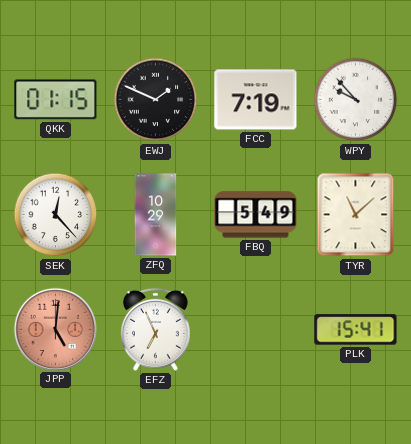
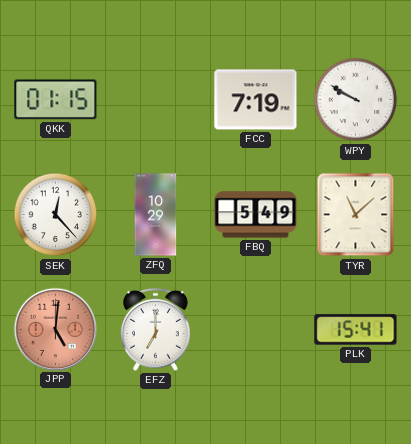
EWJ: 1:49 -> none (156, 100)
WPY: 9:53 -> 9:50 (356, 100)
EFZ: 6:56 -> 7:00 (156, 329)
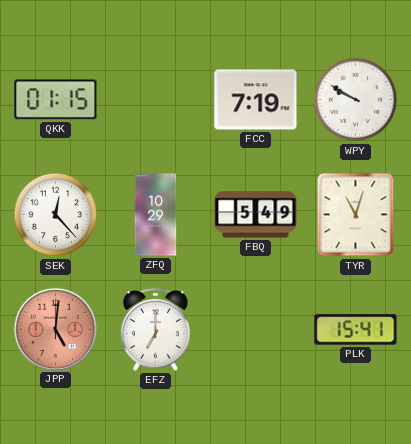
TYR: 11:08 -> 11:03 (356, 215)
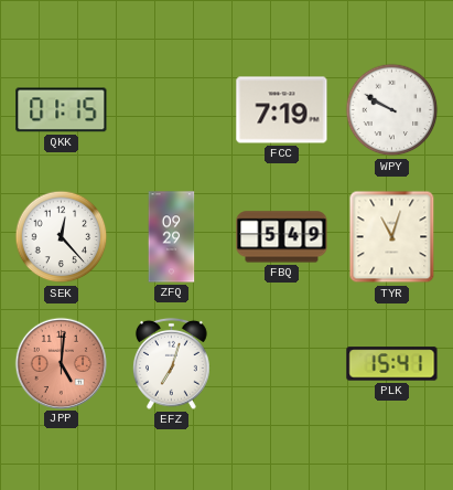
ZFQ: 10:29 -> 09:29 (172, 237)
EFZ: 7:00 -> 7:03 (172, 363)
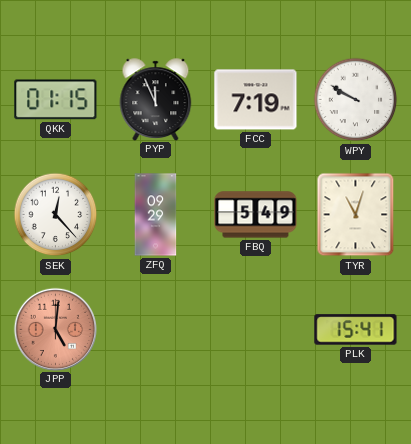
PYP: none -> 11:56 (156, 99)
EFZ: 7:03 -> none (172, 363)
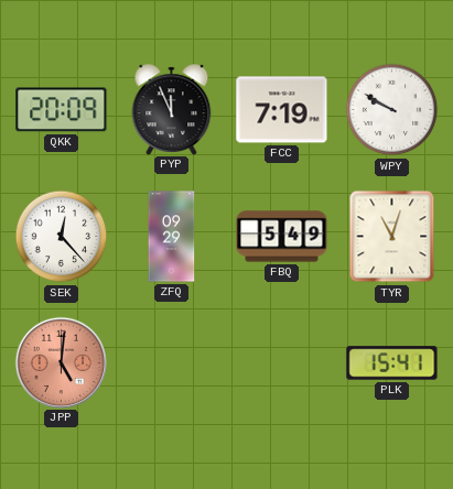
QKK: 01:15 -> 20:09 (62, 110)
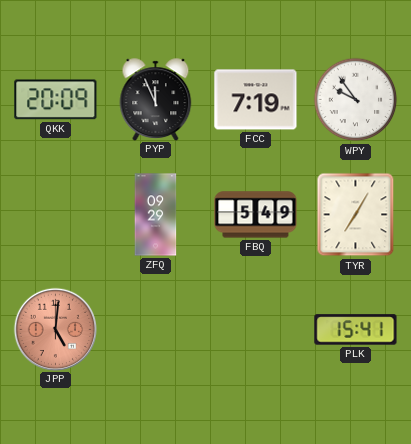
WPY: 9:50 -> 9:54 (356, 100)
SEK: 12:23 -> none (62, 237)
TYR: 11:03 -> 7:05 (356, 215)
